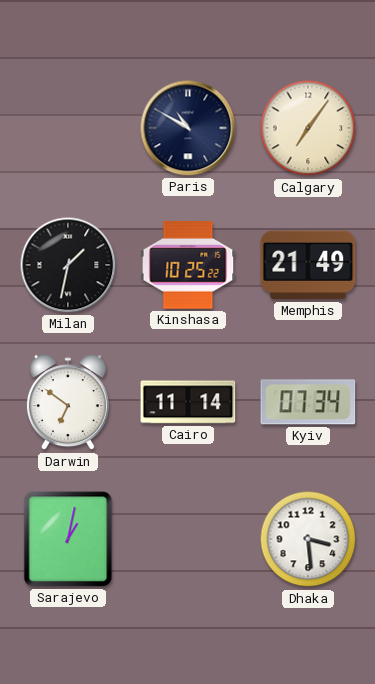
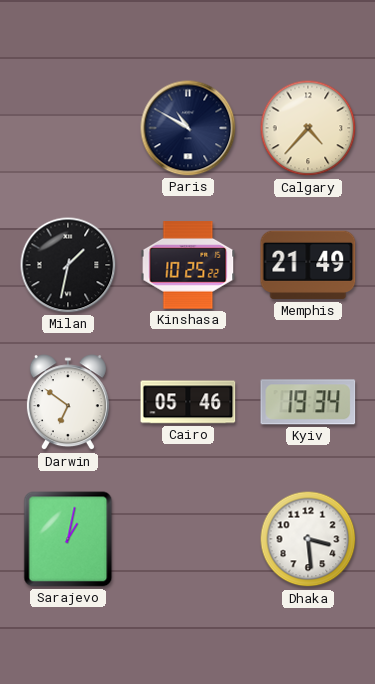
Calgary: 7:06 -> 4:37 (308, 128)
Cairo: 11:14 -> 05:46 (188, 402)
Kyiv: 07:34 -> 19:34 (308, 402)
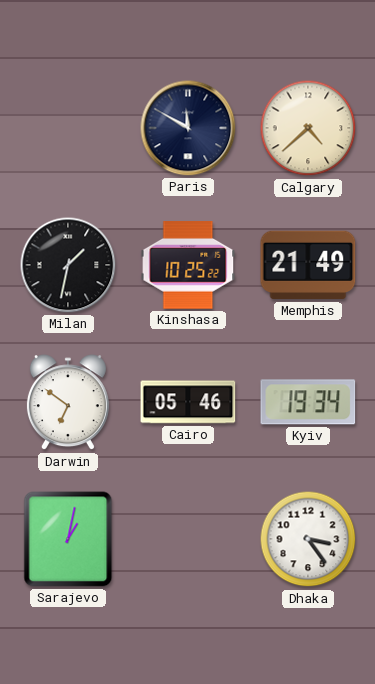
Paris: 10:50 -> 11:50 (188, 128)
Calgary: 4:37 -> 4:38 (308, 128)
Dhaka: 3:29 -> 3:24 (308, 539)
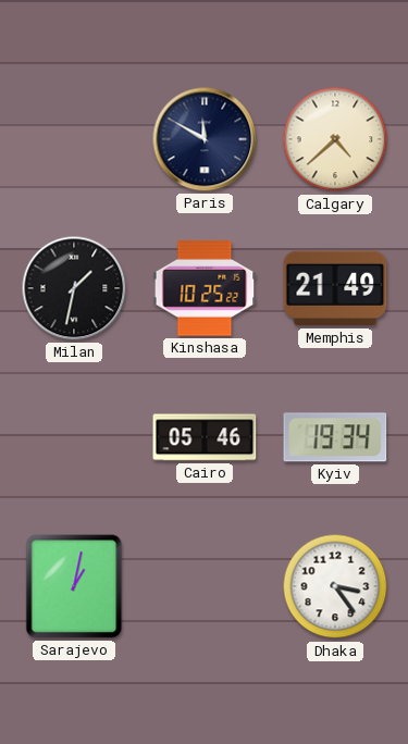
Darwin: 6:51 -> none (68, 403)
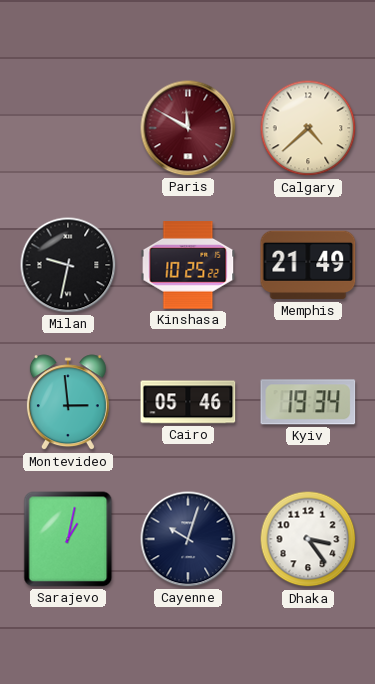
Paris dial: navy -> burgundy (188, 128)
Milan: 1:32 -> 9:32 (68, 265)
Montevideo: none -> 2:59 (68, 403)
Cayenne: none -> 10:03 (188, 539)
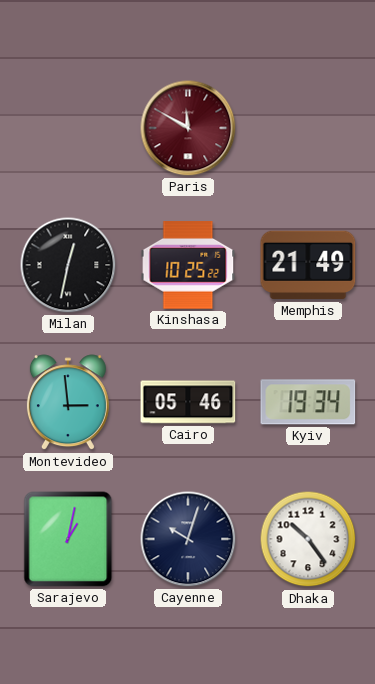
Calgary: 4:38 -> none (308, 128)
Milan: 9:32 -> 12:32 (68, 265)
Dhaka: 3:24 -> 10:24 (308, 539)
